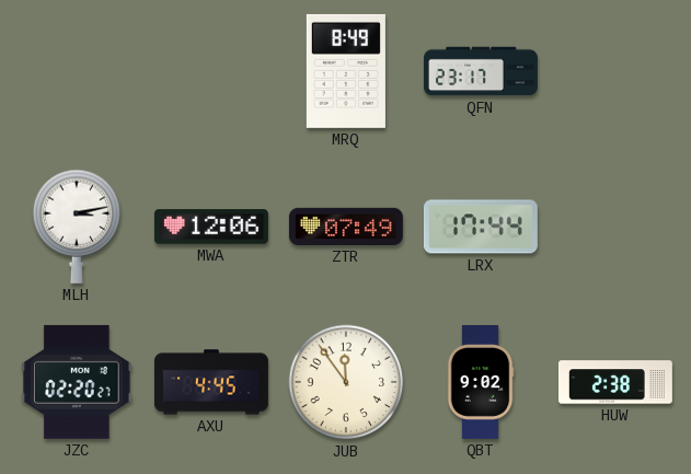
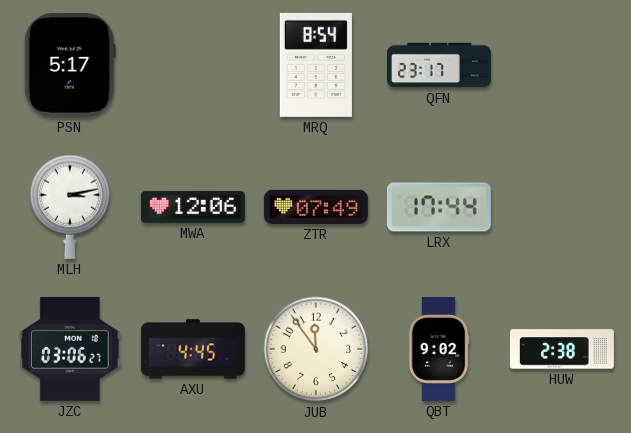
PSN: none -> 5:17 (70, 65)
MRQ: 8:49 -> 8:54 (316, 65)
JZC: 02:20 -> 03:06 (70, 349)
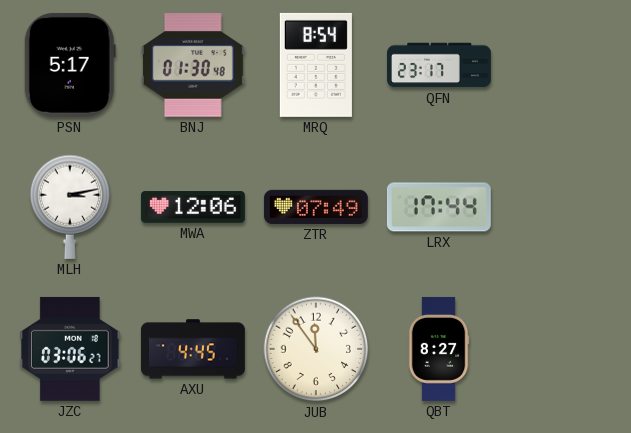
BNJ: none -> 01:30 (193, 65)
QBT: 9:02 -> 8:27 (439, 349)
HUW: 2:38 -> none (562, 349)
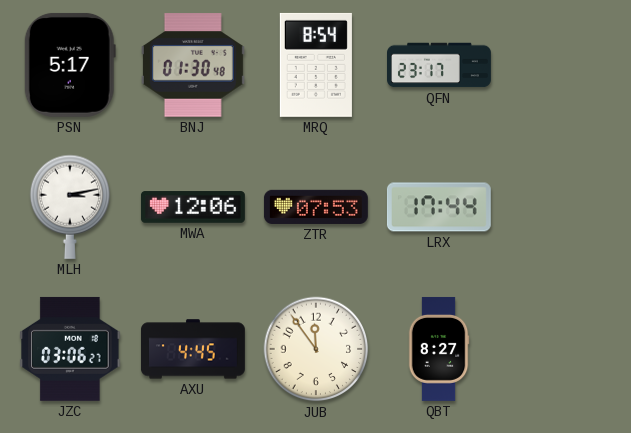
ZTR: 07:49 -> 07:53 (316, 207)
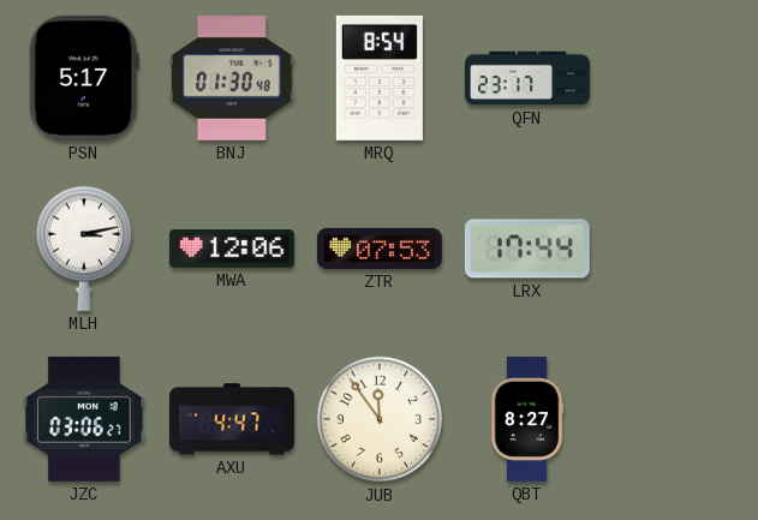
AXU: 4:45 -> 4:47 (232, 419)
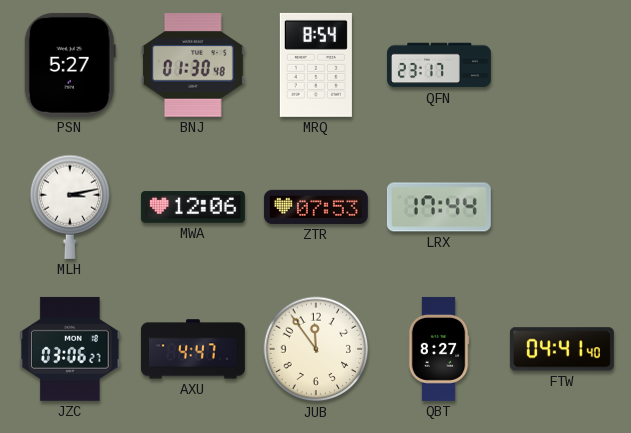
PSN: 5:17 -> 5:27 (70, 65)
FTW: none -> 04:41 (562, 349)
